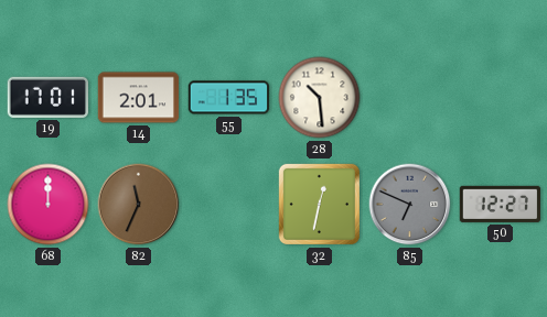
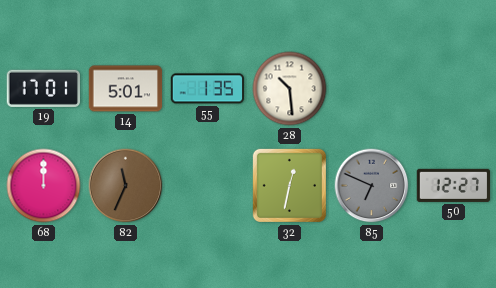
14: 2:01 -> 5:01 (126, 89)
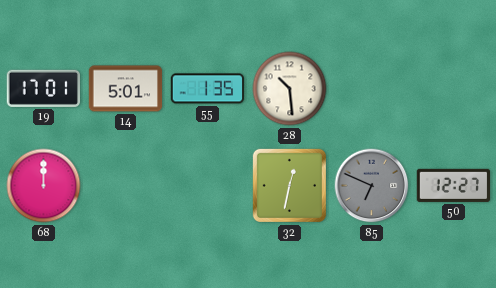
82: 11:34 -> none (126, 186)
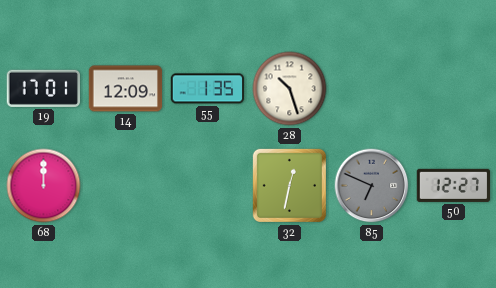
14: 5:01 -> 12:09 (126, 89)
28: 10:29 -> 10:27 (290, 89)
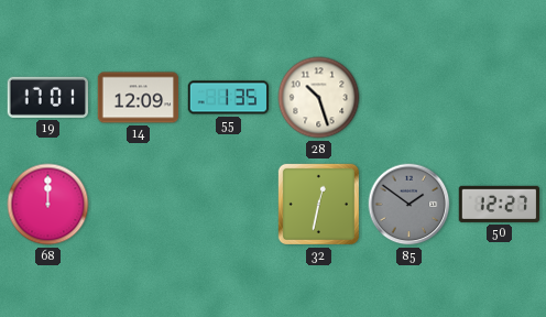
85: 6:49 -> 1:51 (409, 205)
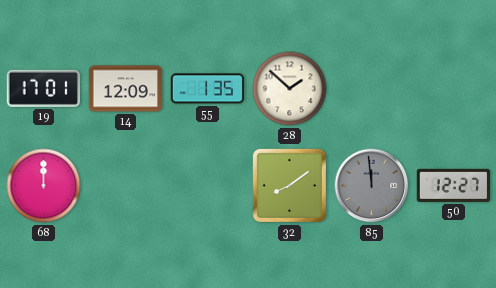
28: 10:27 -> 1:52 (290, 89)
32: 12:32 -> 8:09 (289, 185)
85: 1:51 -> 11:59 (372, 186)
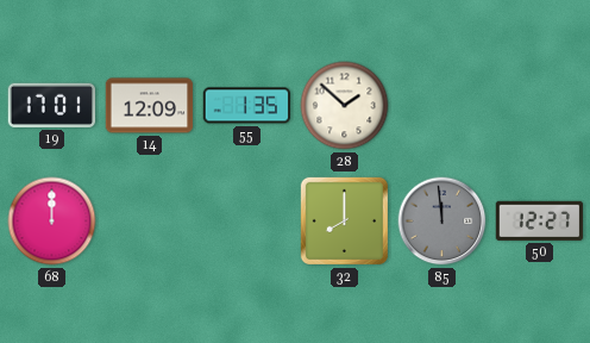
32: 8:09 -> 8:00 (344, 220)
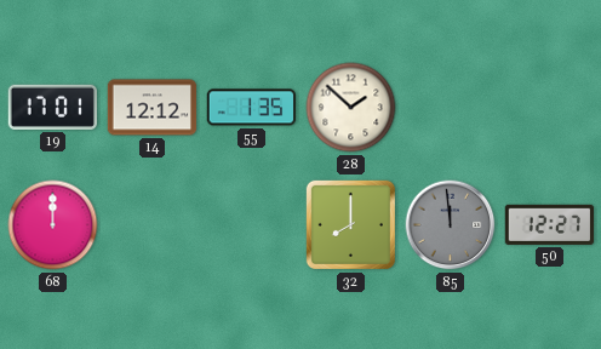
14: 12:09 -> 12:12 (153, 108)
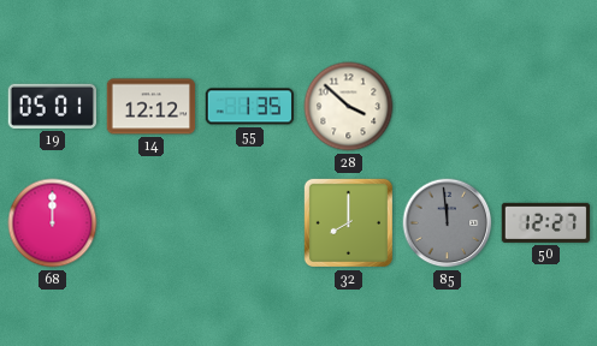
19: 17:01 -> 05:01 (52, 106)
28: 1:52 -> 3:52 (349, 107)
